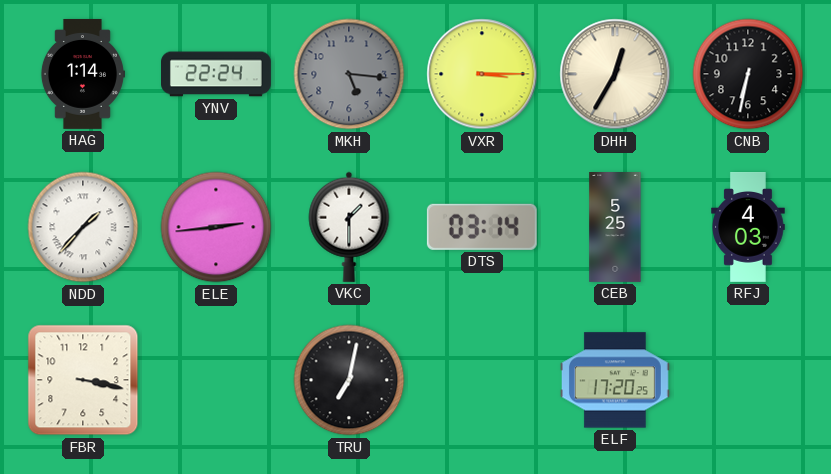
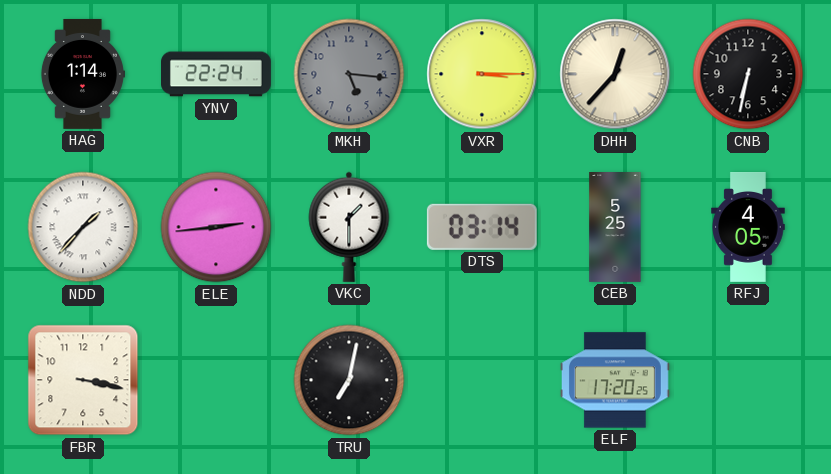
DHH: 12:35 -> 12:37 (615, 74)
RFJ: 4:03 -> 4:05 (748, 228)
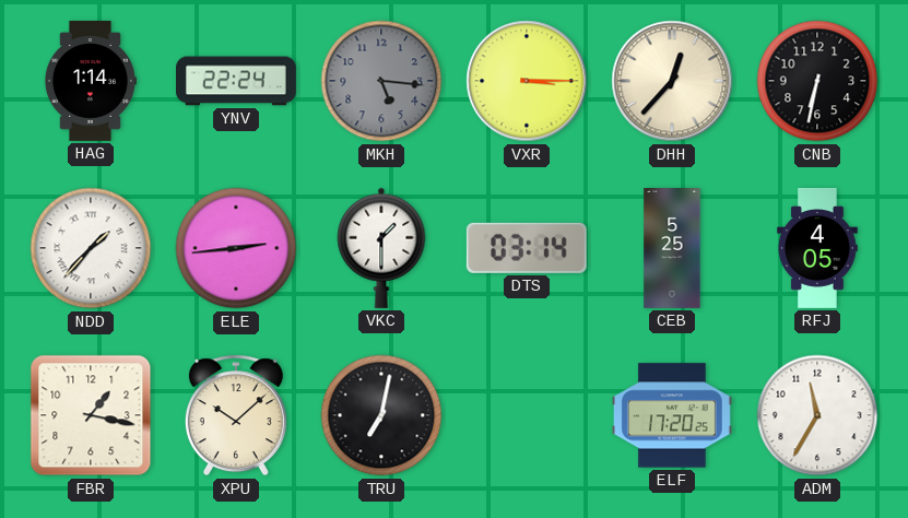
FBR: 3:17 -> 1:17 (91, 415)
XPU: none -> 10:08 (236, 415)
ADM: none -> 11:35 (817, 415)
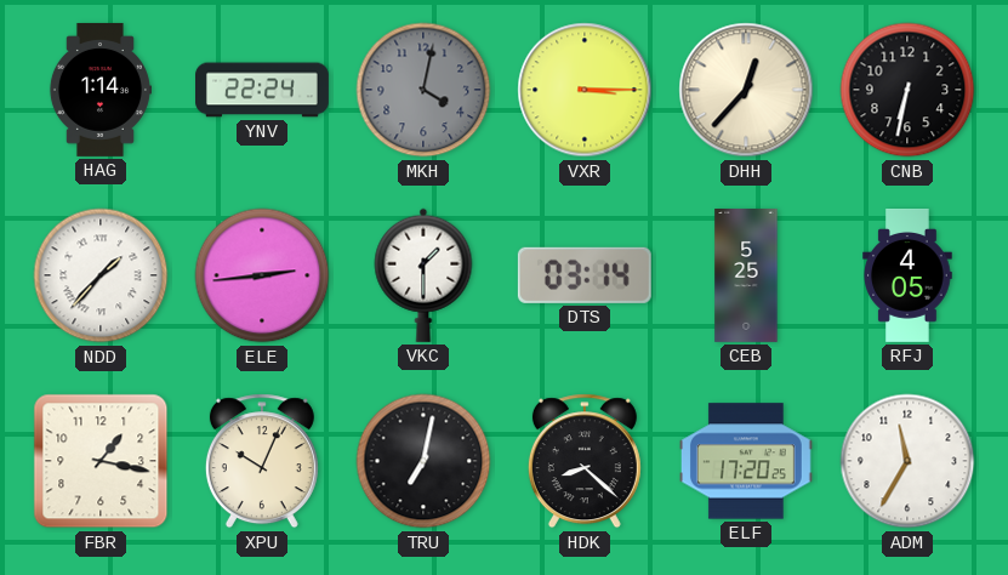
MKH: 5:16 -> 4:02 (423, 90)
XPU: 10:08 -> 10:04 (262, 461)
HDK: none -> 8:22 (585, 461)
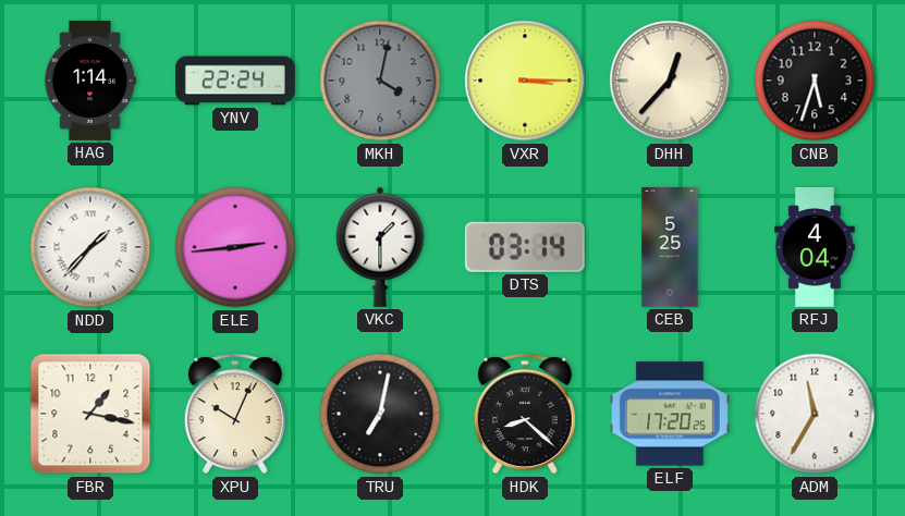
CNB: 6:32 -> 5:33 (815, 81)
RFJ: 4:05 -> 4:04 (815, 248)
